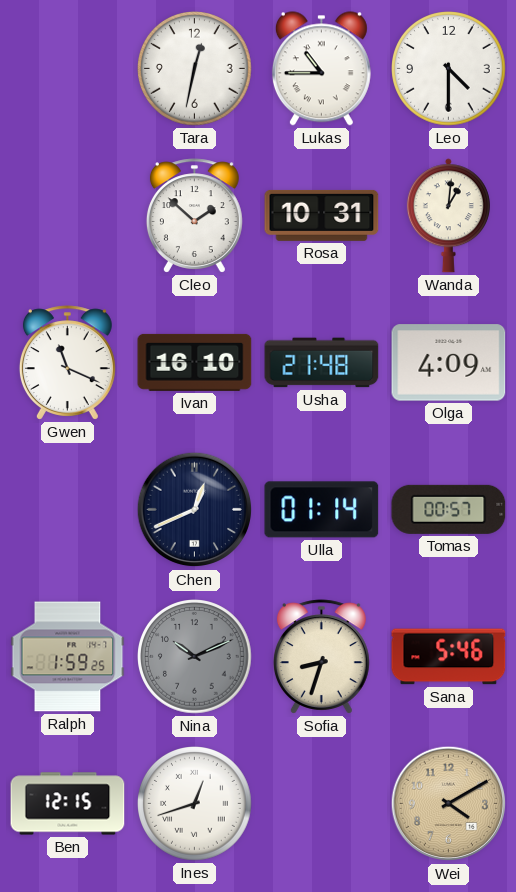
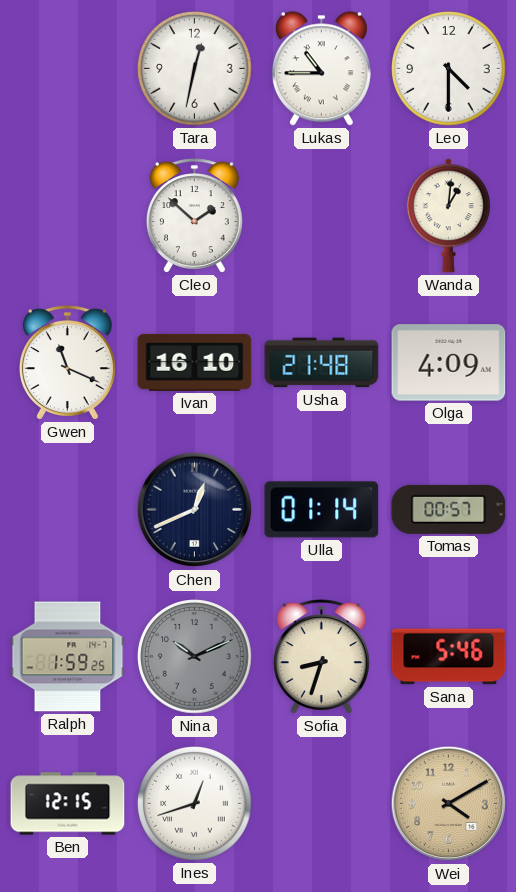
Rosa: 10:31 -> none (322, 215)
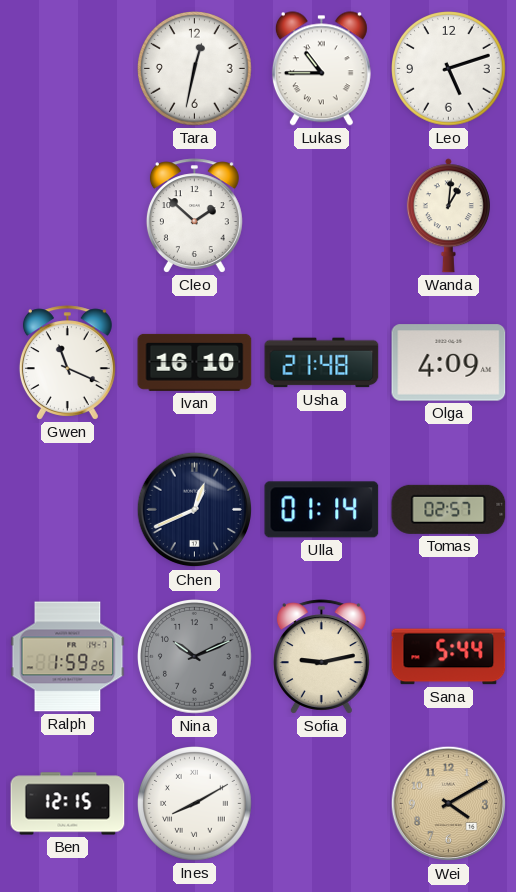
Leo: 4:30 -> 5:12 (449, 69)
Tomas: 00:57 -> 02:57 (449, 509)
Sofia: 8:33 -> 9:13 (321, 657)
Sana: 5:46 -> 5:44 (449, 657)
Ines: 12:42 -> 8:10 (195, 804)
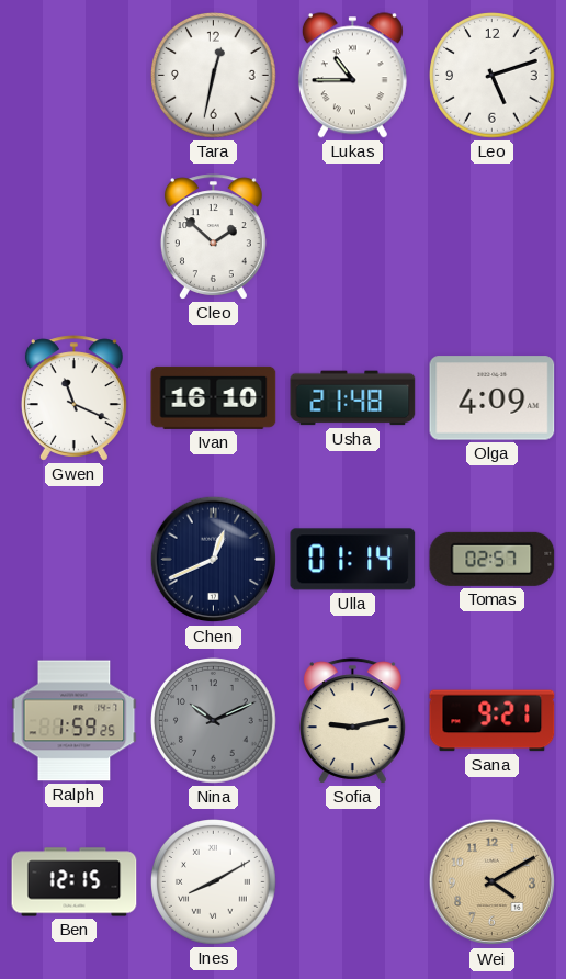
Wanda: 1:01 -> none (448, 216)
Sana: 5:44 -> 9:21 (493, 721)
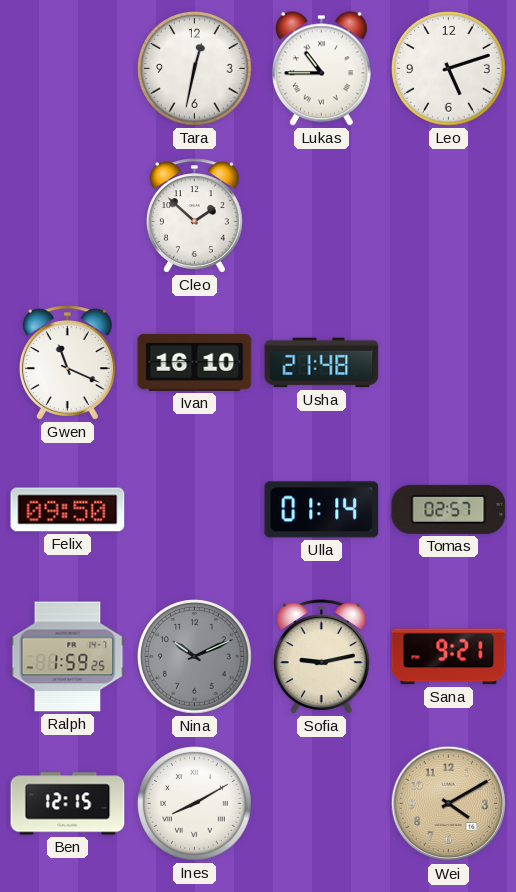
Olga: 4:09 -> none (493, 398)
Felix: none -> 09:50 (68, 510)
Chen: 12:41 -> none (214, 560)
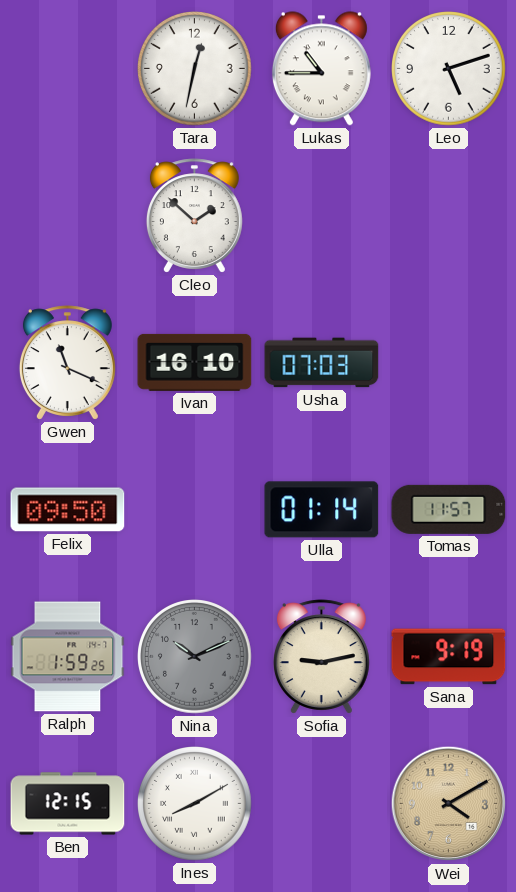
Usha: 21:48 -> 07:03 (322, 363)
Tomas: 02:57 -> 11:57 (449, 509)
Sana: 9:21 -> 9:19 (449, 657)
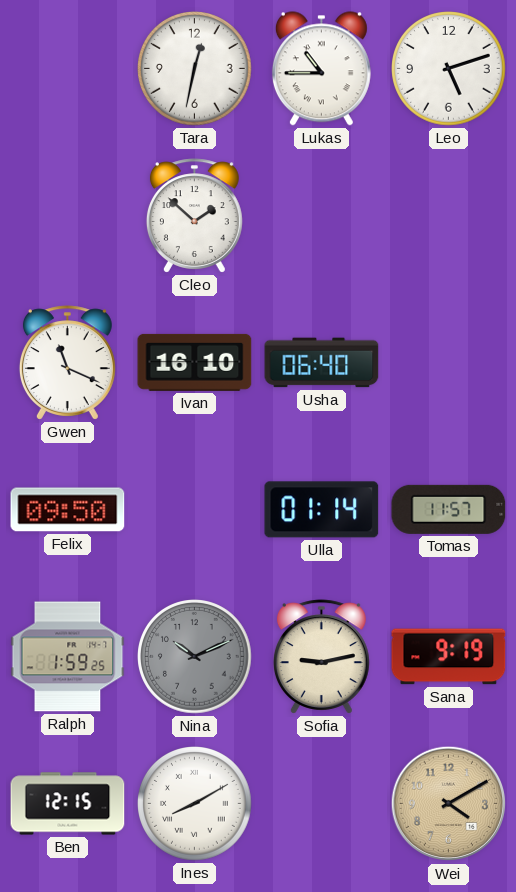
Usha: 07:03 -> 06:40 (322, 363)
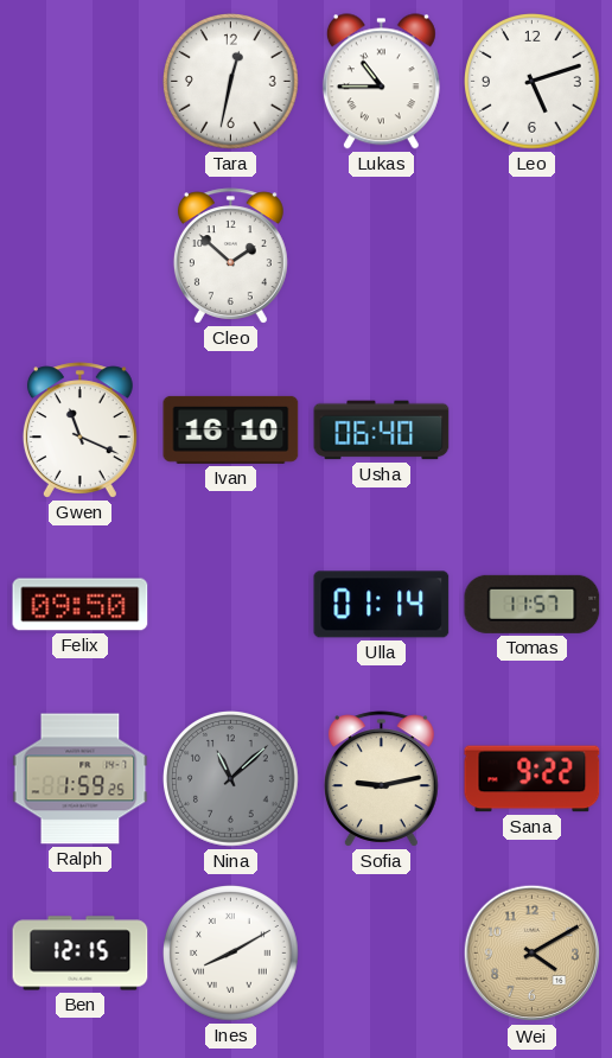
Nina: 10:11 -> 11:08 (231, 779)
Sana: 9:19 -> 9:22 (533, 779)
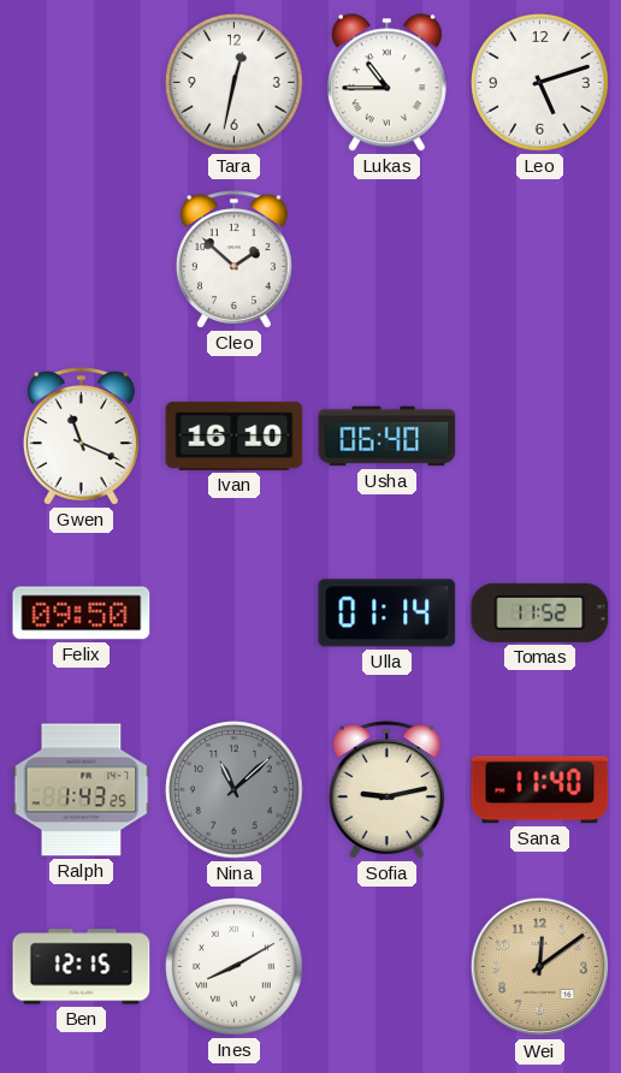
Tomas: 11:57 -> 11:52 (540, 612)
Ralph: 1:59 -> 1:43 (82, 790)
Sana: 9:22 -> 11:40 (540, 790)
Wei: 4:10 -> 12:09 (540, 967)
